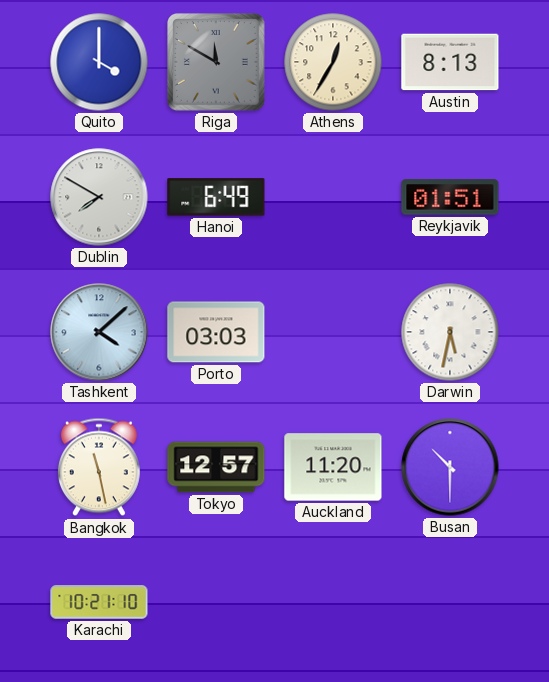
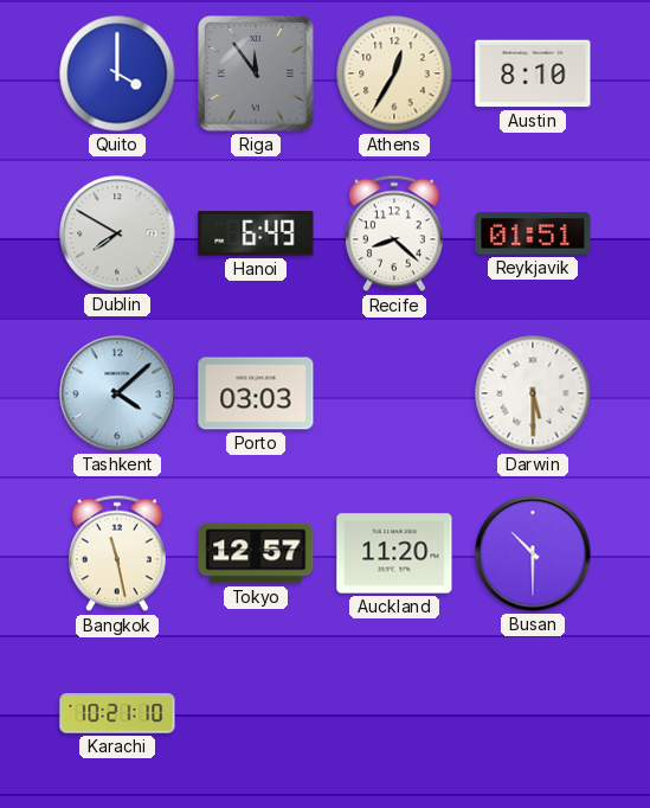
Riga: 11:50 -> 11:54 (257, 75)
Austin: 8:13 -> 8:10 (533, 73)
Recife: none -> 8:22 (394, 233)
Darwin: 5:32 -> 5:30 (533, 393)
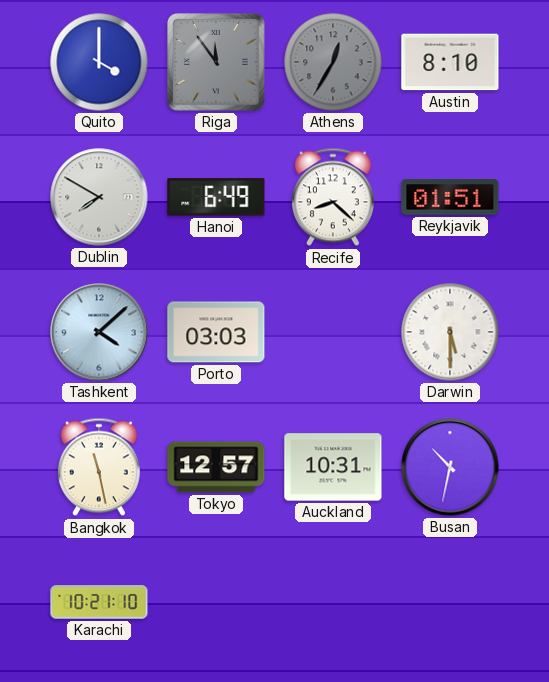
Athens dial: cream -> grey (333, 62)
Auckland: 11:20 -> 10:31 (333, 467)
Busan: 10:30 -> 10:32 (450, 467)
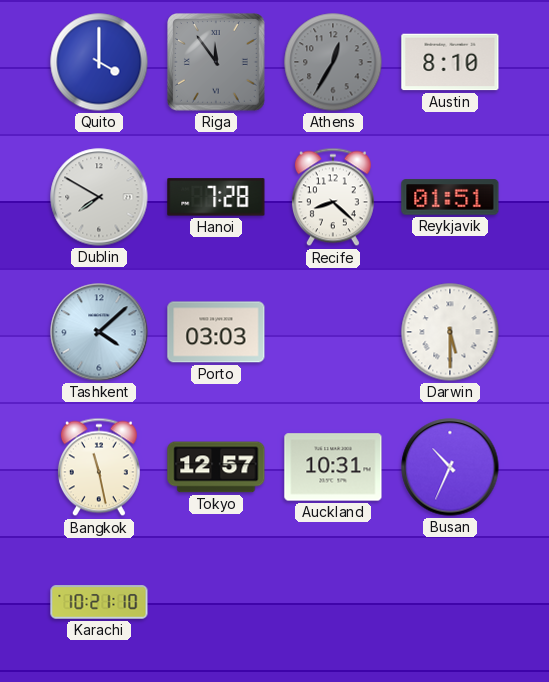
Hanoi: 6:49 -> 7:28 (216, 197)
Busan: 10:32 -> 10:34 (450, 467)
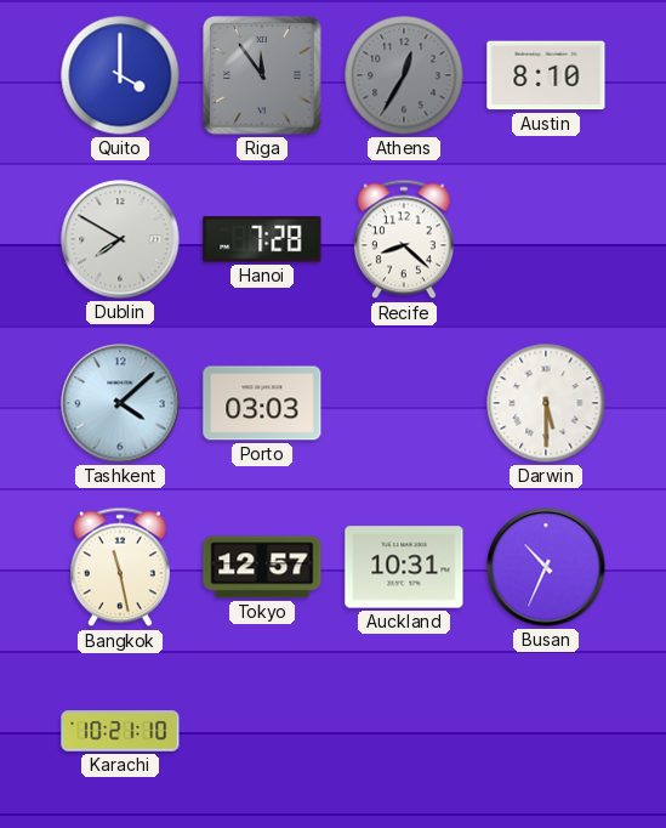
Reykjavik: 01:51 -> none (450, 197)
